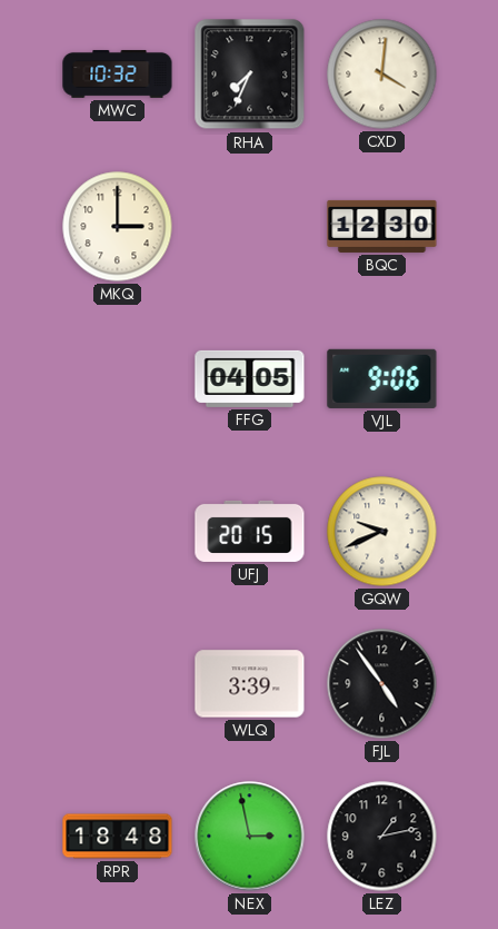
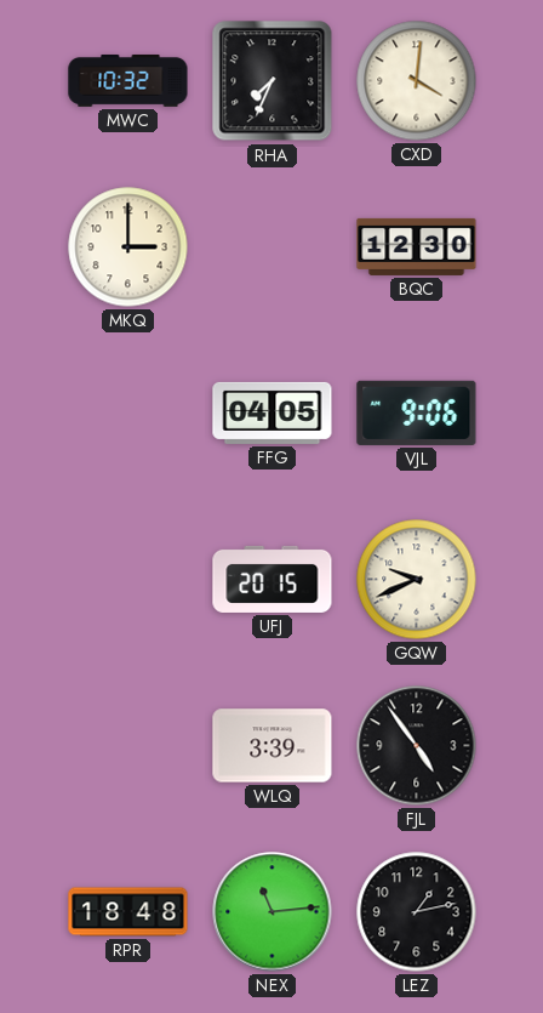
NEX: 2:58 -> 11:14 (273, 912)
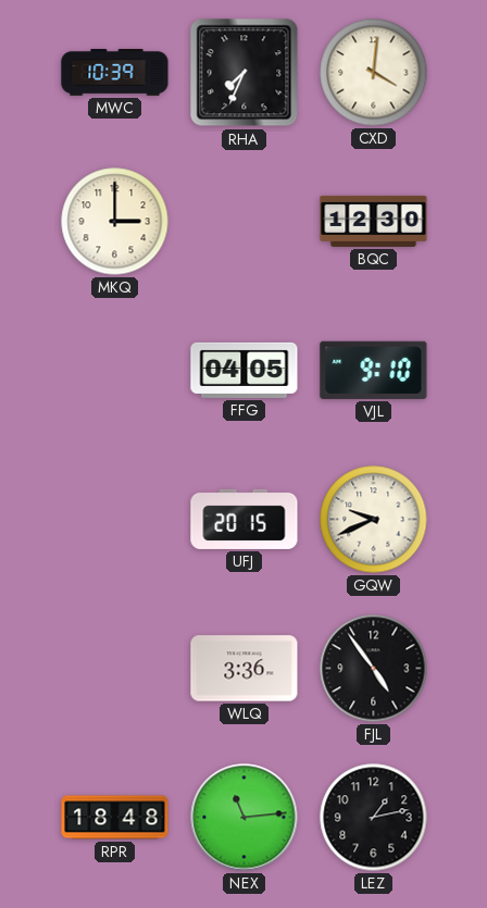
MWC: 10:32 -> 10:39 (115, 72)
VJL: 9:06 -> 9:10 (374, 370)
WLQ: 3:39 -> 3:36 (245, 669)
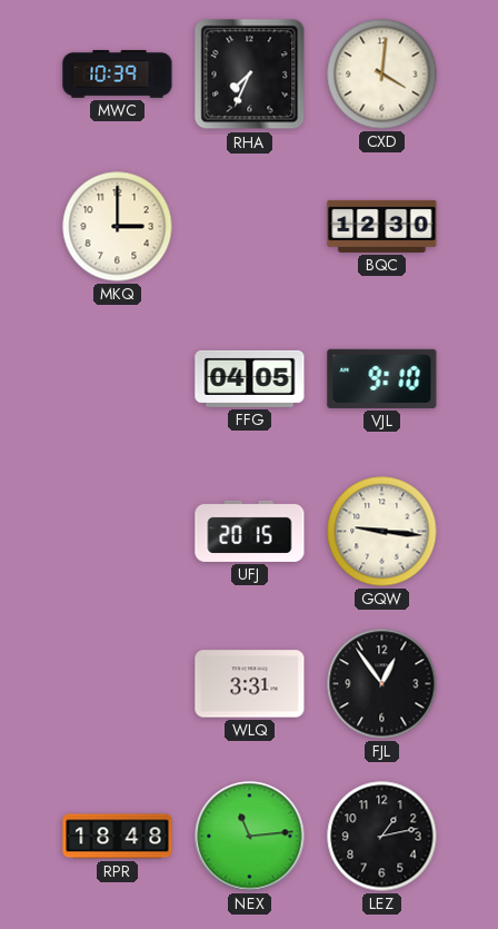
GQW: 9:41 -> 9:16 (382, 532)
WLQ: 3:36 -> 3:31 (250, 684)
FJL: 4:54 -> 12:54 (382, 684)
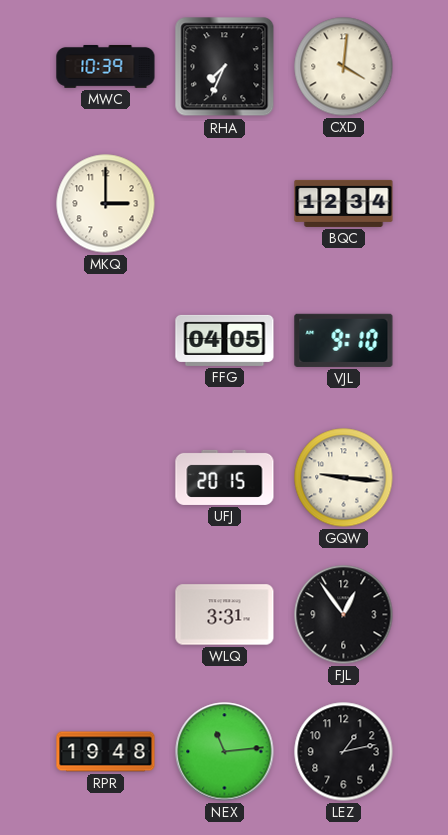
BQC: 12:30 -> 12:34 (344, 203)
RPR: 18:48 -> 19:48 (106, 752)
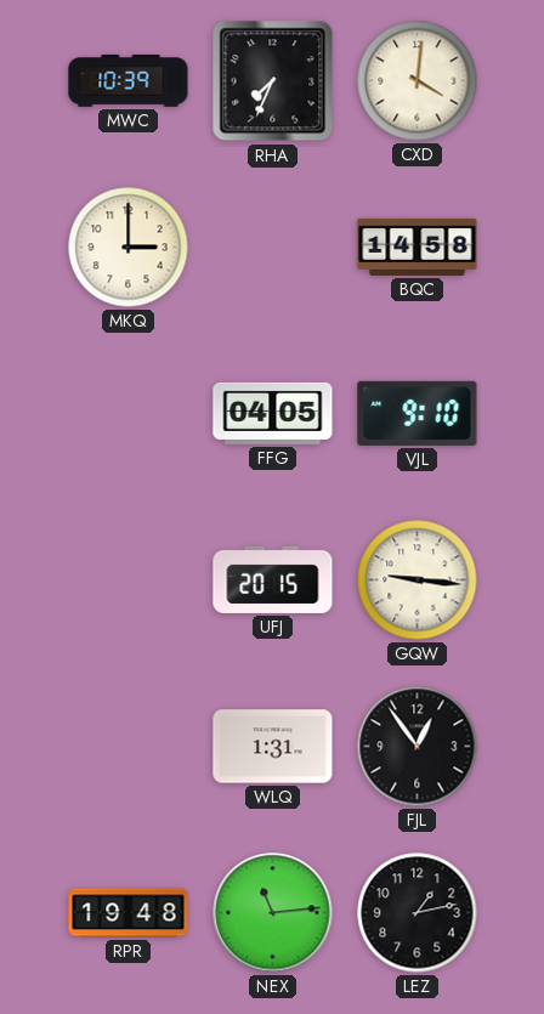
BQC: 12:34 -> 14:58 (418, 247)
WLQ: 3:31 -> 1:31 (273, 747)
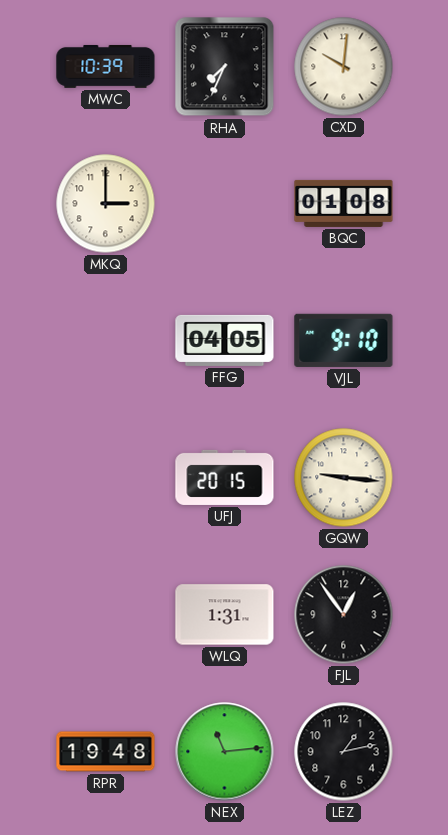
CXD: 4:01 -> 10:01 (344, 67)
BQC: 14:58 -> 01:08 (344, 203)
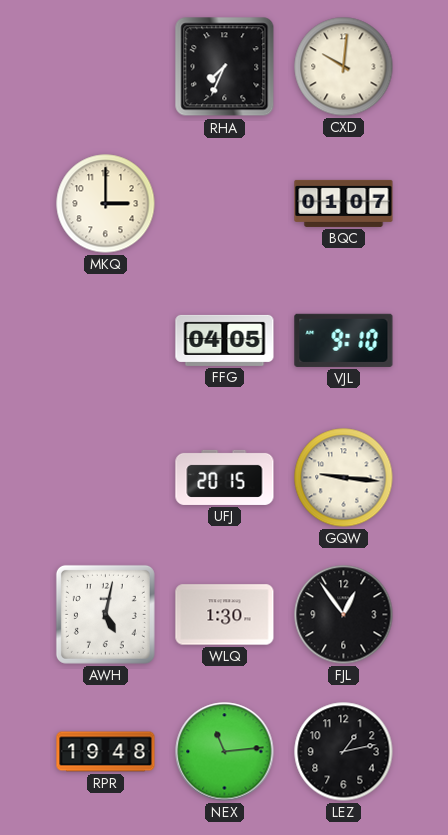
MWC: 10:39 -> none (106, 66)
BQC: 01:08 -> 01:07 (344, 203)
AWH: none -> 5:02 (105, 614)
WLQ: 1:31 -> 1:30 (225, 615)
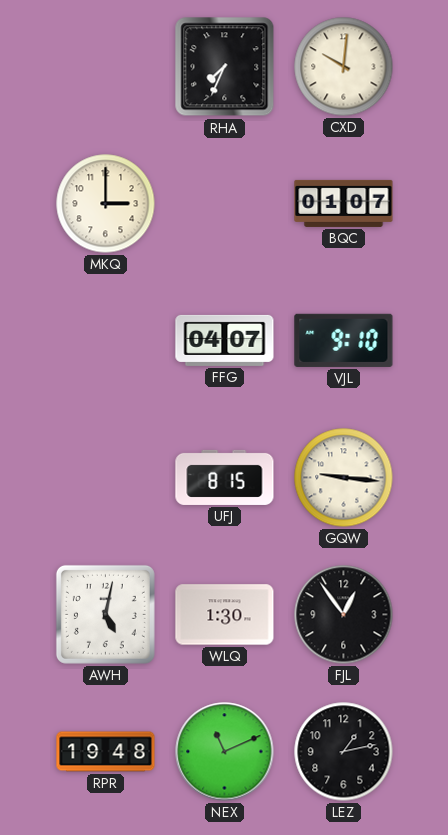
FFG: 04:05 -> 04:07 (225, 340)
UFJ: 20:15 -> 8:15 (225, 477)
NEX: 11:14 -> 11:11 (225, 752)
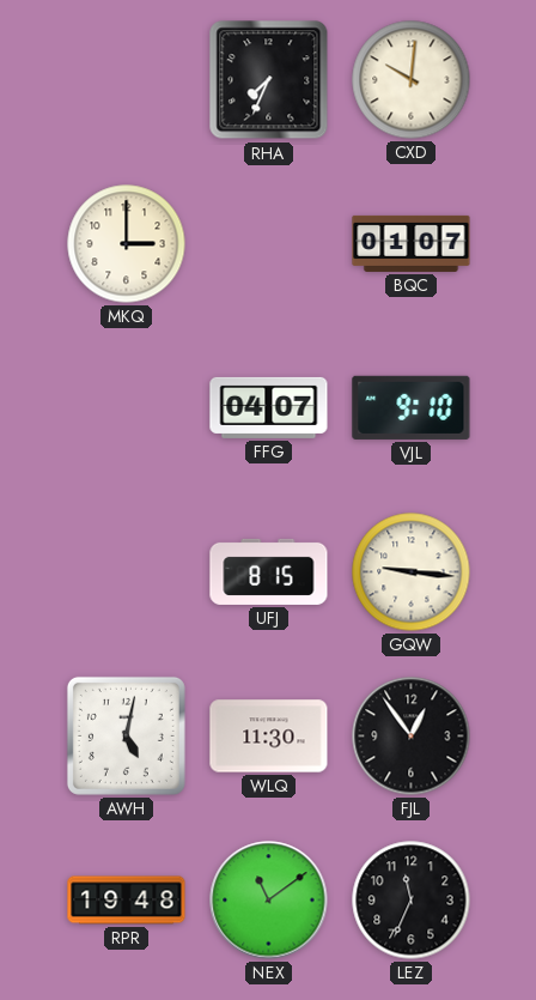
WLQ: 1:30 -> 11:30 (269, 737)
NEX: 11:11 -> 11:09 (269, 901)
LEZ: 1:13 -> 11:34 (412, 901)
